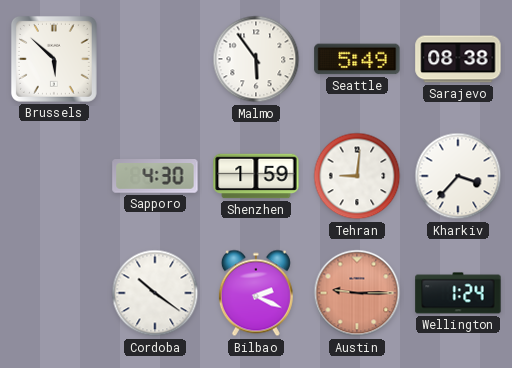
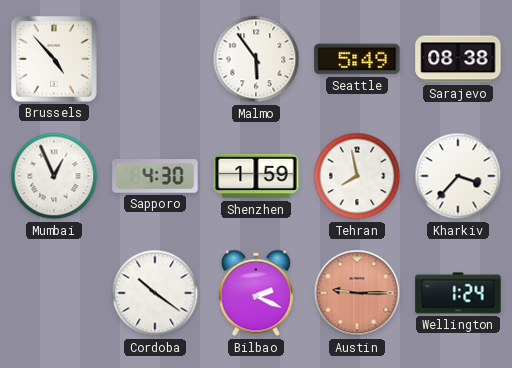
Brussels: 5:52 -> 4:53 (54, 59)
Mumbai: none -> 12:56 (54, 176)
Tehran: 9:01 -> 7:58 (357, 176)
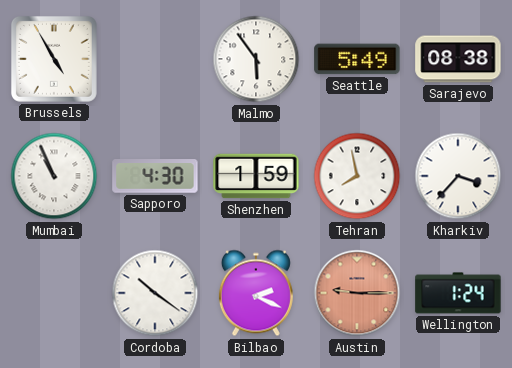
Brussels: 4:53 -> 4:55 (54, 59)
Mumbai: 12:56 -> 10:56 (54, 176)
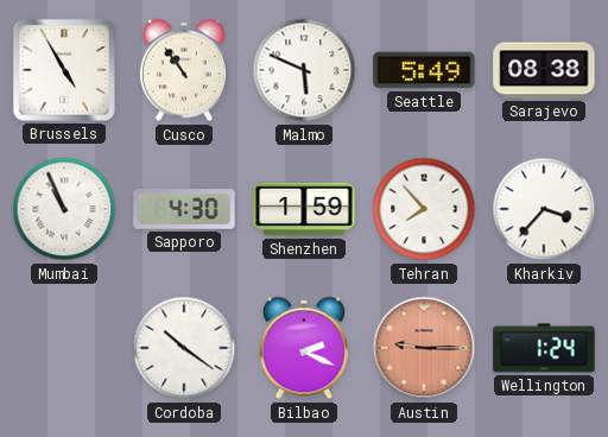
Cusco: none -> 10:54 (184, 70)
Malmo: 5:54 -> 5:49 (304, 70)
Tehran: 7:58 -> 7:53 (424, 209)
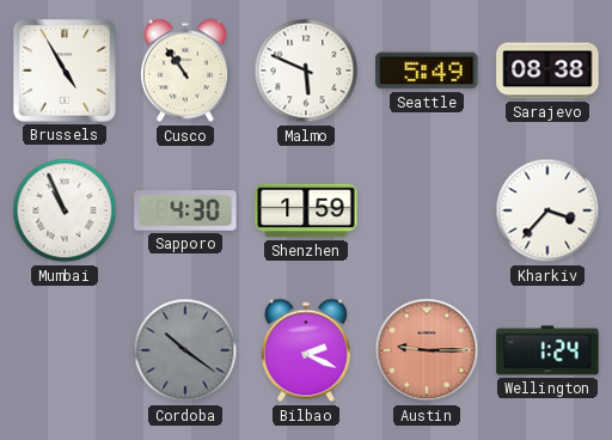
Tehran: 7:53 -> none (424, 209)
Cordoba dial: white -> grey (185, 350)
